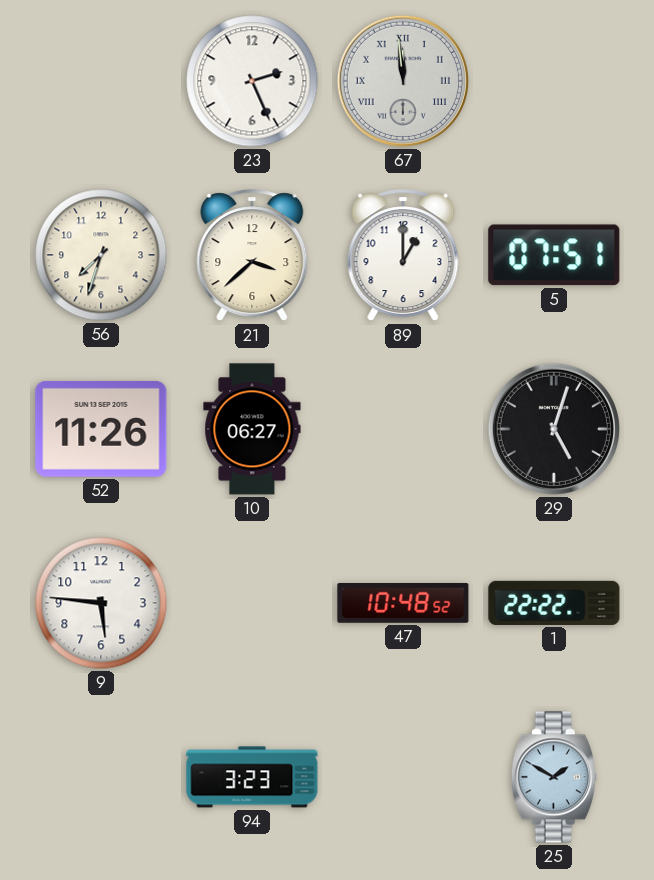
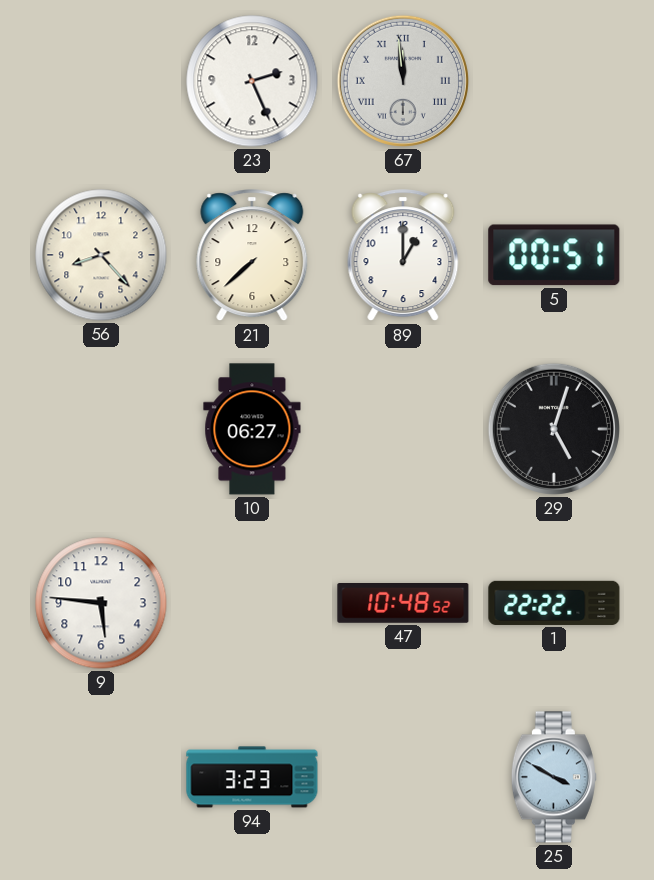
56: 7:33 -> 8:23 (101, 255)
21: 3:38 -> 7:38 (252, 256)
5: 07:51 -> 00:51 (554, 255)
52: 11:26 -> none (101, 429)
25: 1:50 -> 3:50 (554, 777)
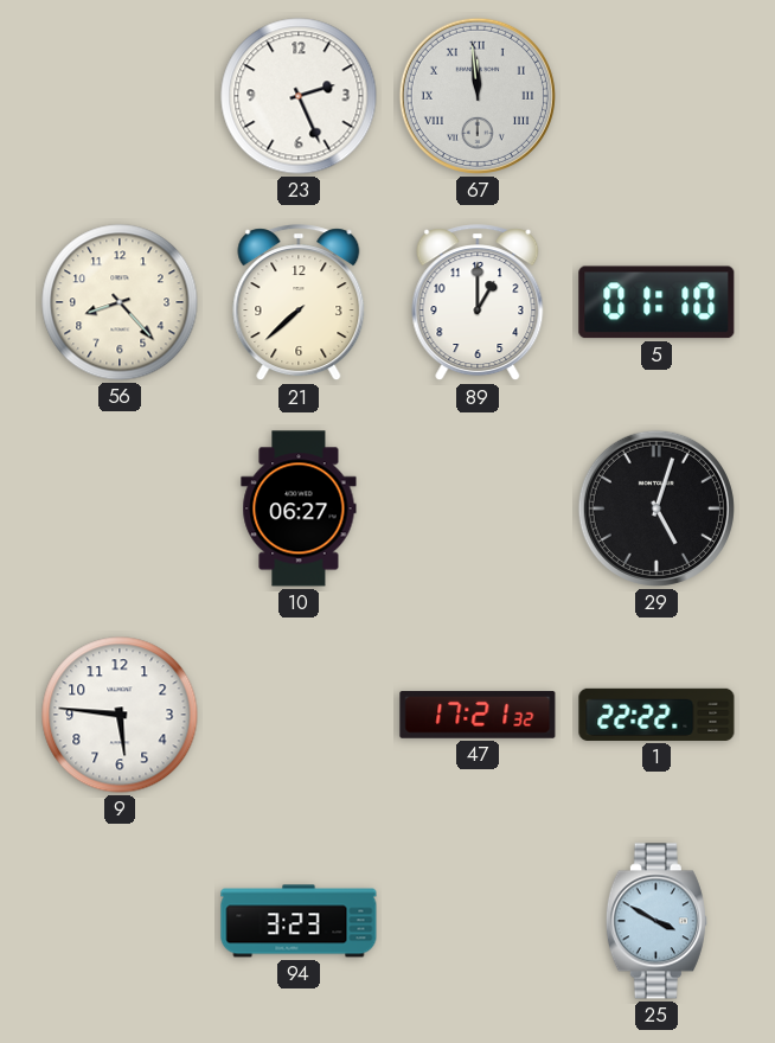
5: 00:51 -> 01:10 (656, 302)
47: 10:48 -> 17:21 (478, 716)
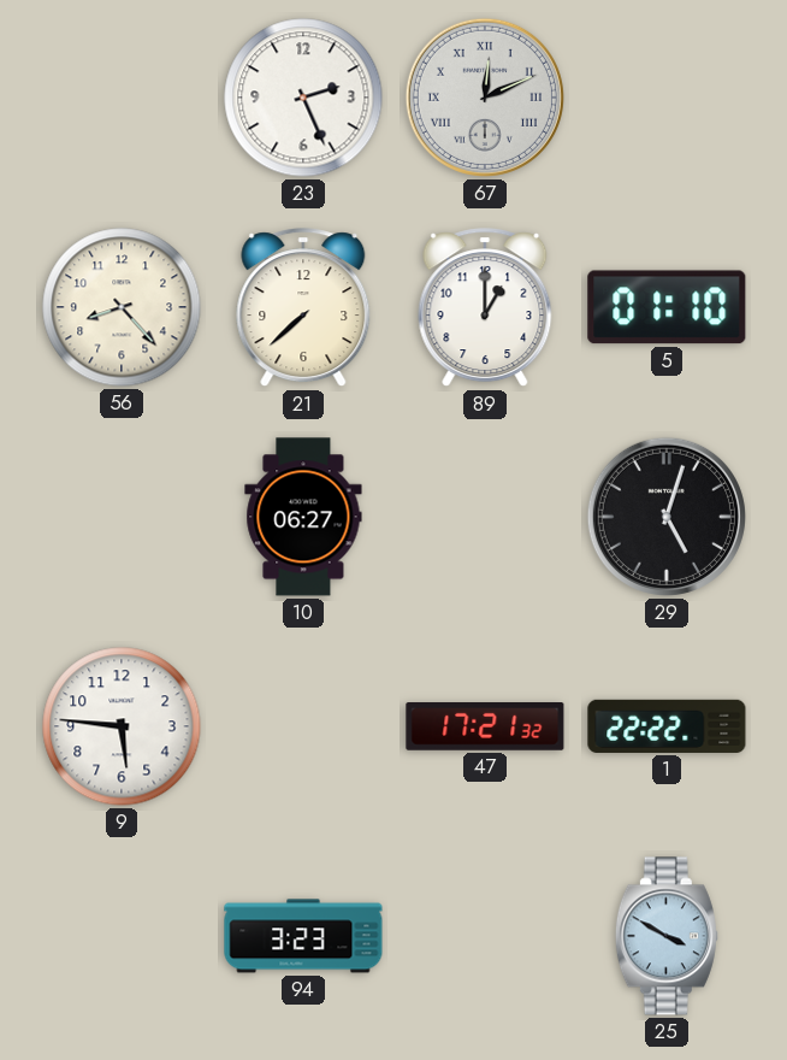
67: 11:59 -> 12:11 (485, 98)
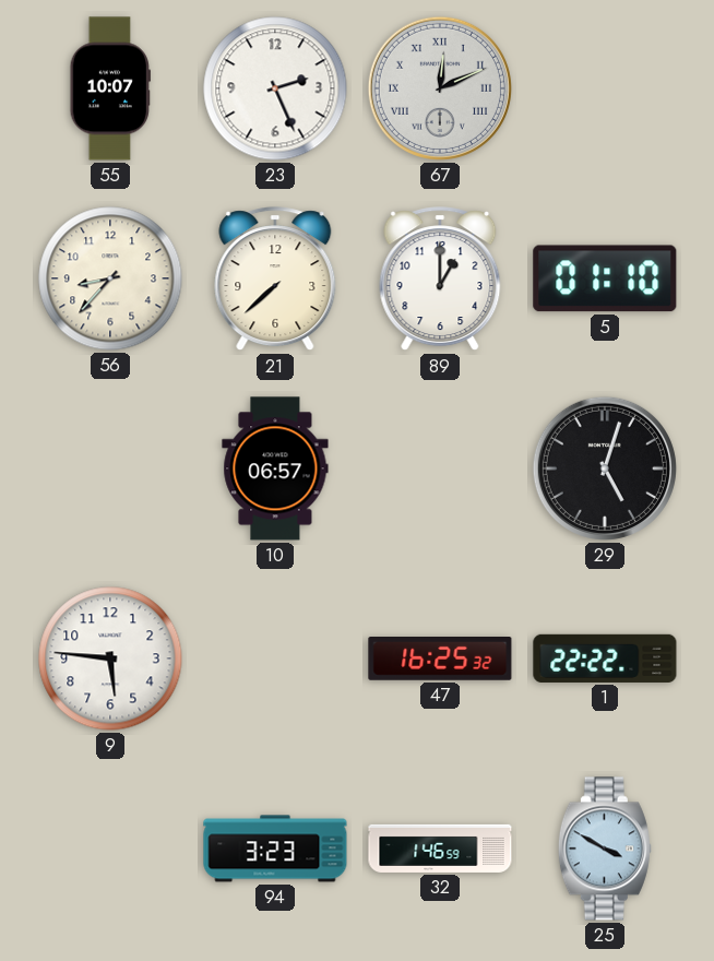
55: none -> 10:07 (110, 88)
56: 8:23 -> 8:37 (110, 278)
10: 06:27 -> 06:57 (275, 468)
47: 17:21 -> 16:25 (440, 660)
32: none -> 1:46 (440, 849)
